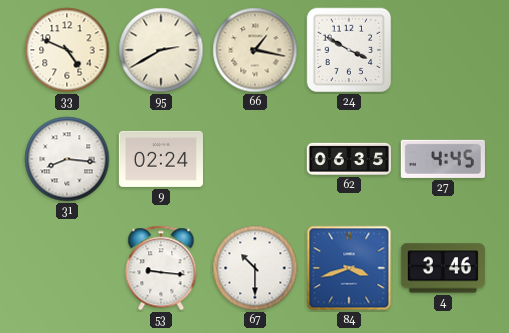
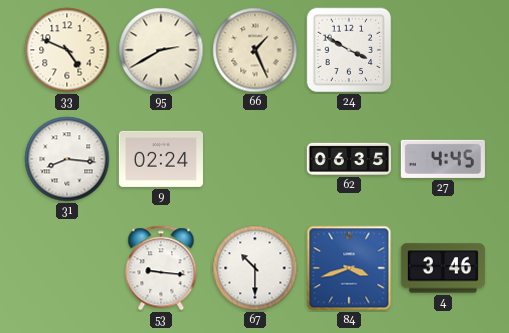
66: 1:17 -> 1:26 (255, 50)
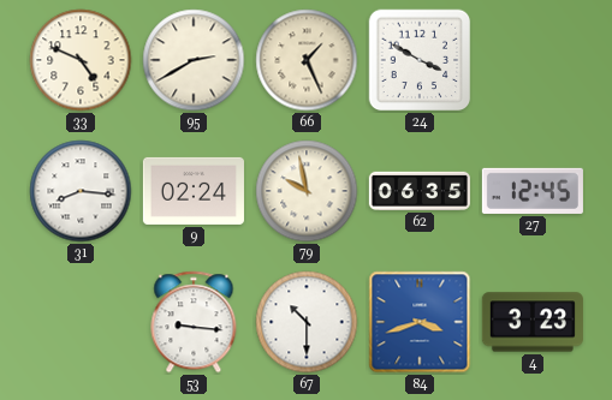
79: none -> 9:58 (307, 191)
27: 4:45 -> 12:45 (533, 191)
4: 3:46 -> 3:23 (533, 322)
